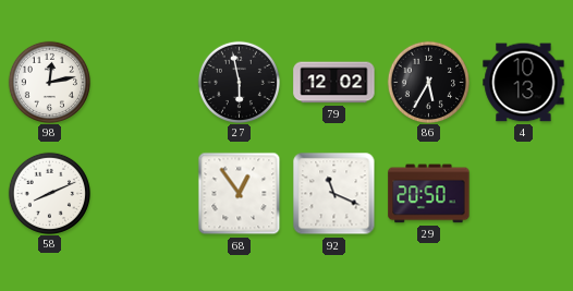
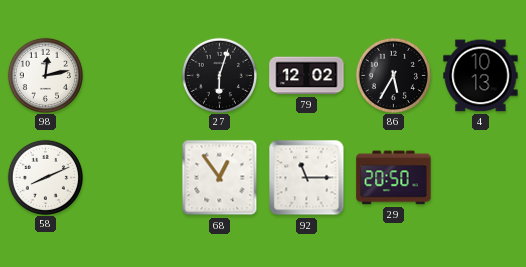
27: 5:58 -> 6:03 (219, 75)
92: 11:19 -> 11:15 (307, 178)
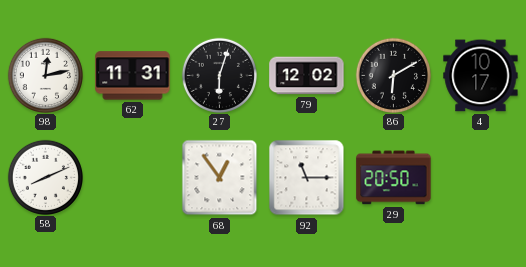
62: none -> 11:31 (133, 76)
86: 5:35 -> 6:10 (393, 75)
4: 10:13 -> 10:17 (481, 76)
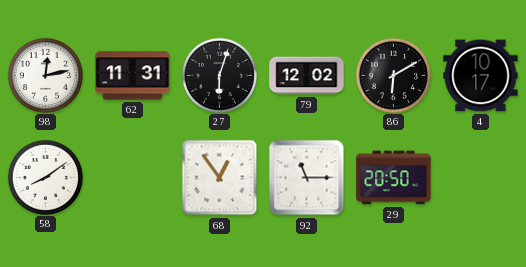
58: 8:11 -> 8:09 (45, 177)
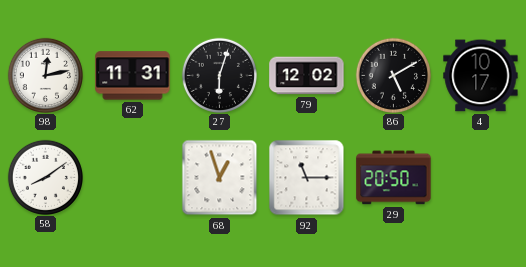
86: 6:10 -> 5:10 (393, 75)
68: 12:54 -> 12:57 (220, 178)
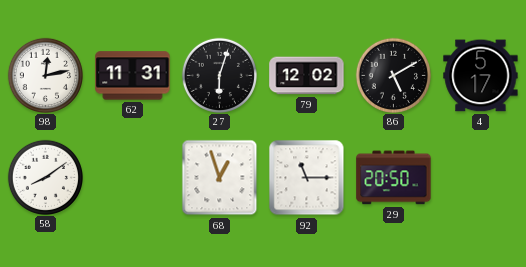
4: 10:17 -> 5:17 (481, 76)
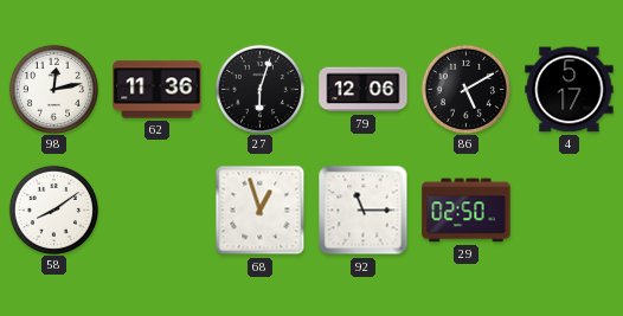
62: 11:31 -> 11:36 (158, 90)
79: 12:02 -> 12:06 (364, 90)
29: 20:50 -> 02:50 (467, 211)
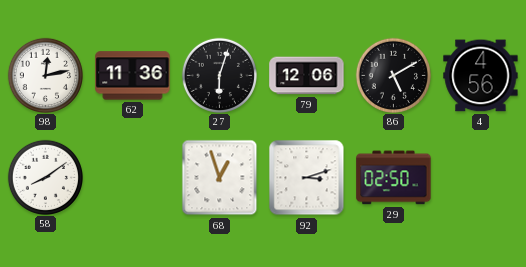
4: 5:17 -> 4:56 (481, 76)
92: 11:15 -> 3:12 (307, 178)
